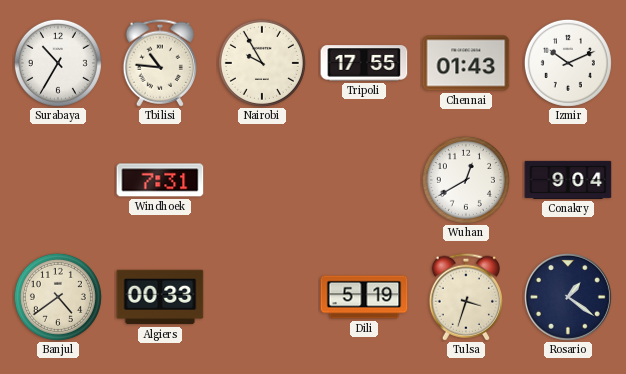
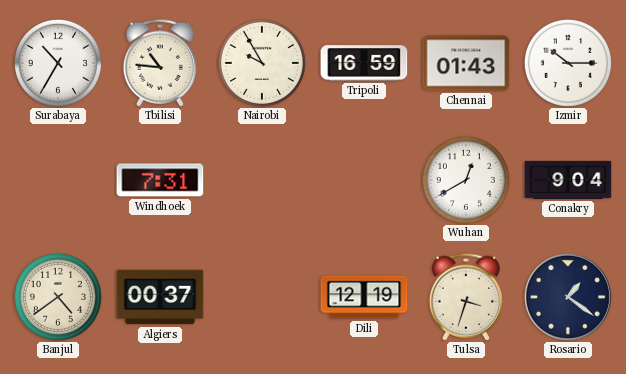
Tripoli: 17:55 -> 16:59 (364, 63)
Izmir: 10:11 -> 10:15 (568, 63)
Algiers: 00:33 -> 00:37 (160, 297)
Dili: 5:19 -> 12:19 (364, 297)
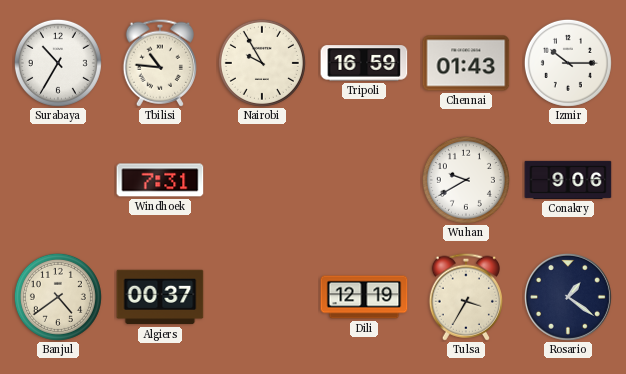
Wuhan: 12:40 -> 9:40 (466, 180)
Conakry: 9:04 -> 9:06 (568, 180)
Tulsa: 3:33 -> 3:35 (465, 297)
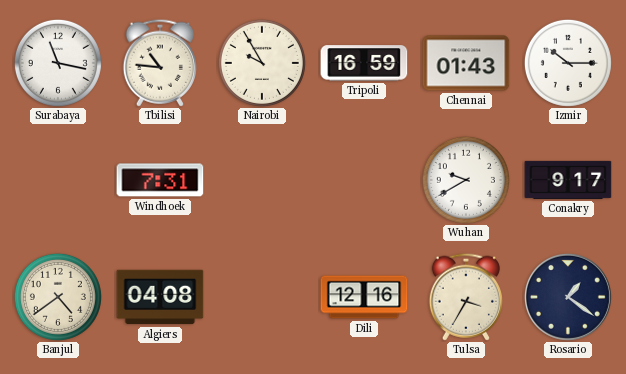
Surabaya: 10:35 -> 11:17 (58, 63)
Conakry: 9:06 -> 9:17 (568, 180)
Algiers: 00:37 -> 04:08 (160, 297)
Dili: 12:19 -> 12:16 (364, 297)
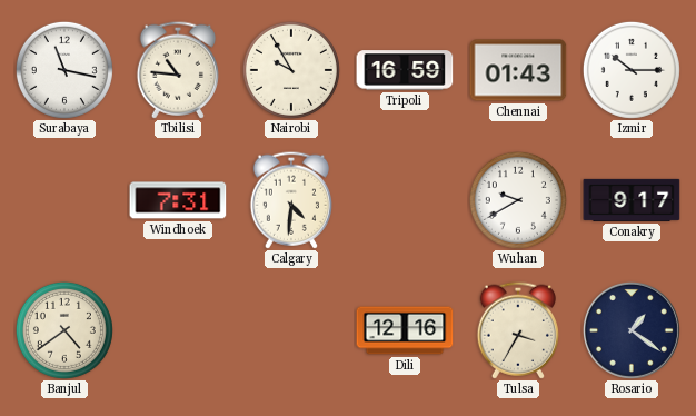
Calgary: none -> 4:31 (290, 200)
Algiers: 04:08 -> none (160, 297)
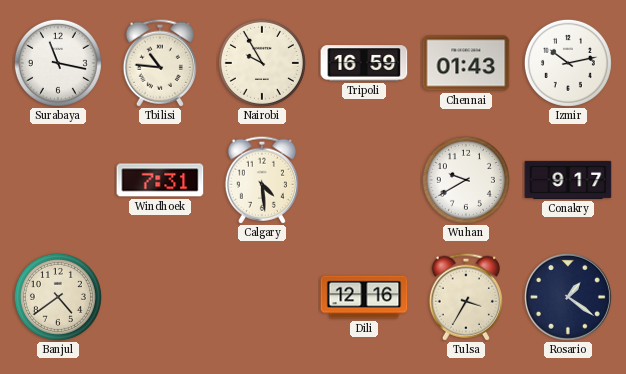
Izmir: 10:15 -> 10:13 (568, 63)
Calgary: 4:31 -> 4:29 (261, 180)
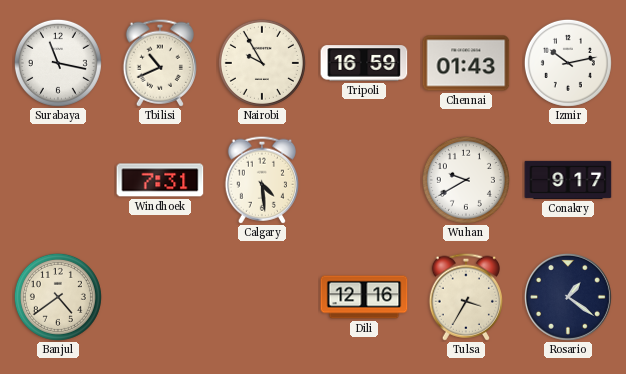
Tbilisi: 10:46 -> 10:41 (159, 63)
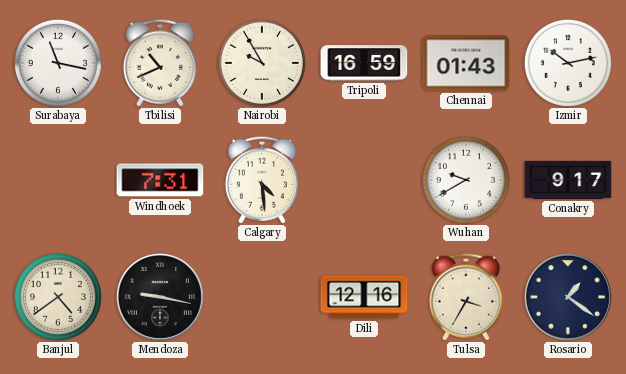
Mendoza: none -> 9:17 (160, 297)
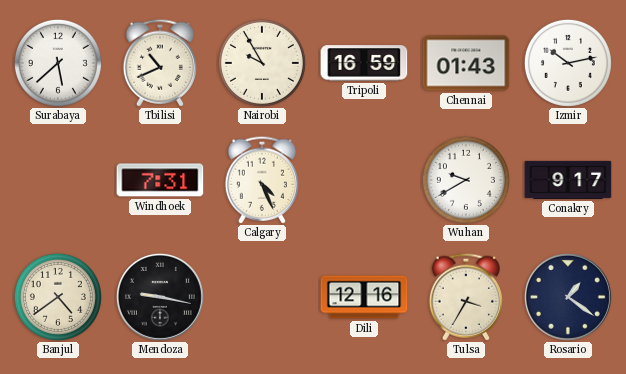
Surabaya: 11:17 -> 5:38 (58, 63)
Calgary: 4:29 -> 4:26 (261, 180)
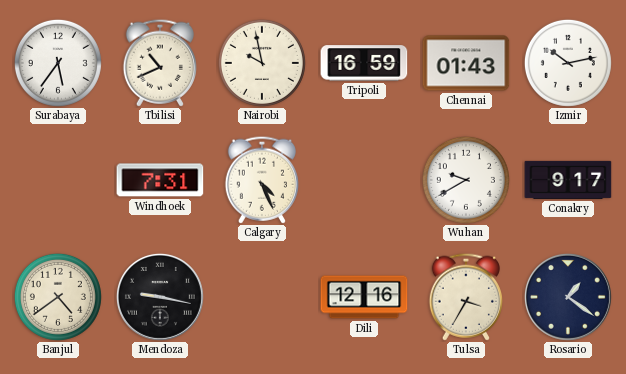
Surabaya: 5:38 -> 5:36 (58, 63)
Nairobi: 9:55 -> 9:58 (262, 63)
